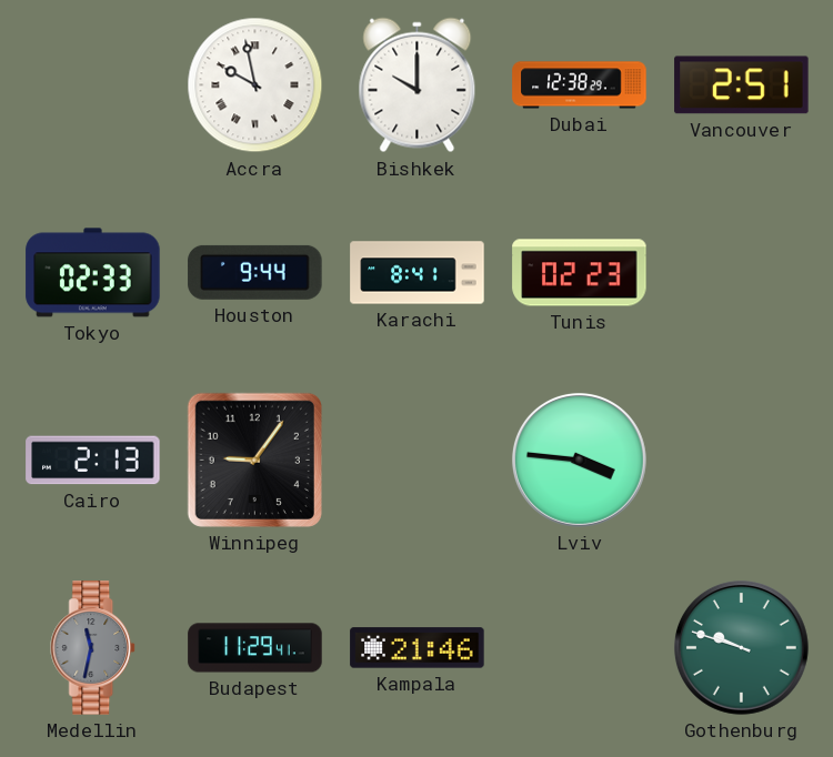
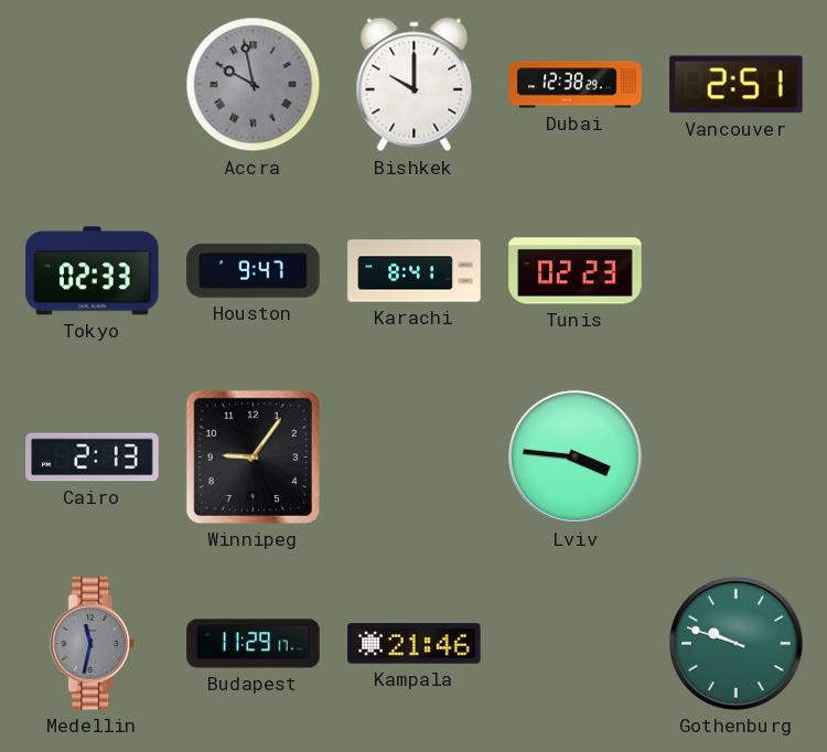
Accra dial: white -> grey (254, 85)
Houston: 9:44 -> 9:47 (254, 270)
Budapest: 11:29:41 -> 11:29:17 (254, 644)
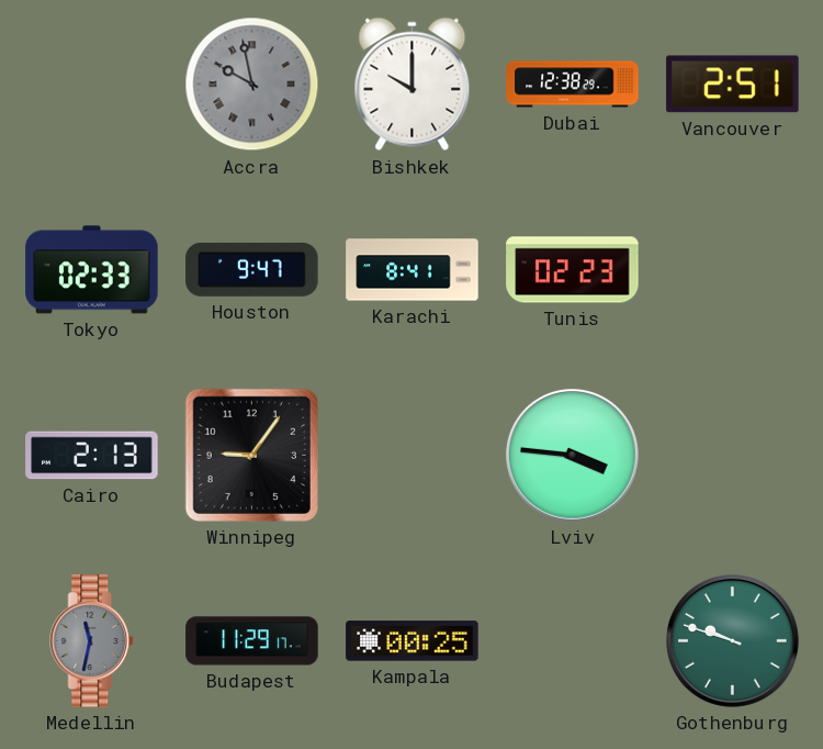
Kampala: 21:46 -> 00:25 (413, 641)
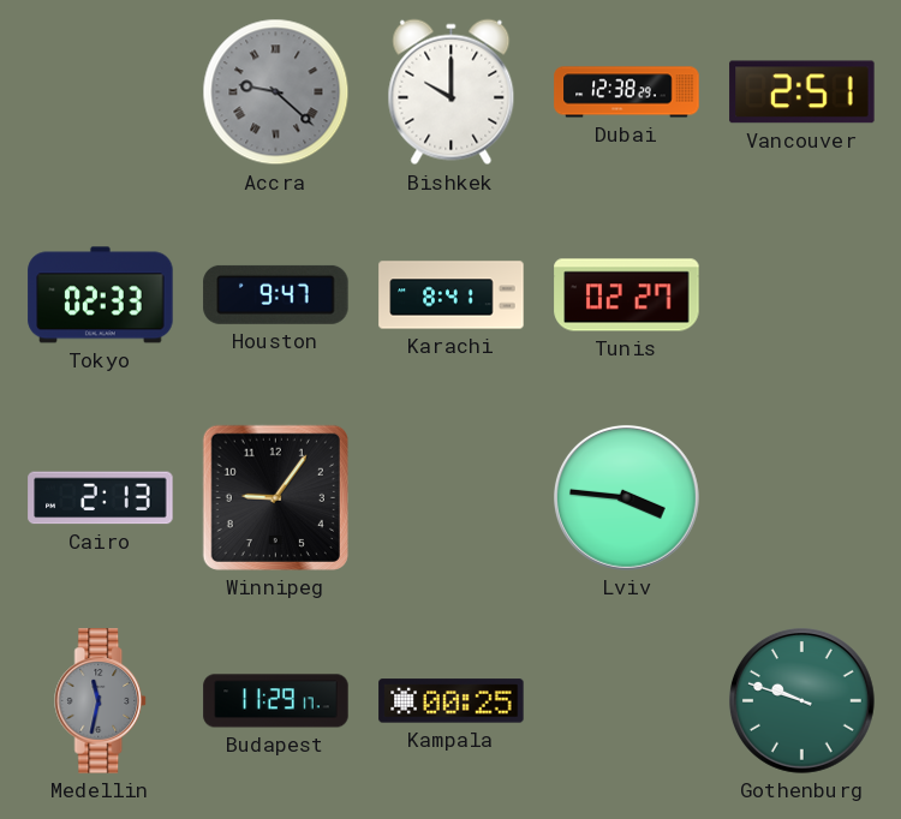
Accra: 9:58 -> 9:22 (276, 92)
Tunis: 02:23 -> 02:27 (627, 295)
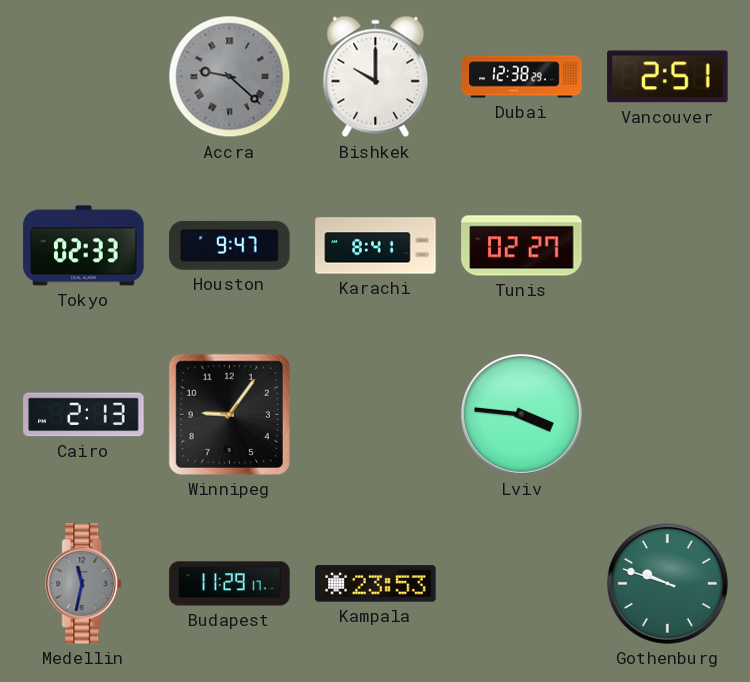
Kampala: 00:25 -> 23:53 (376, 584)
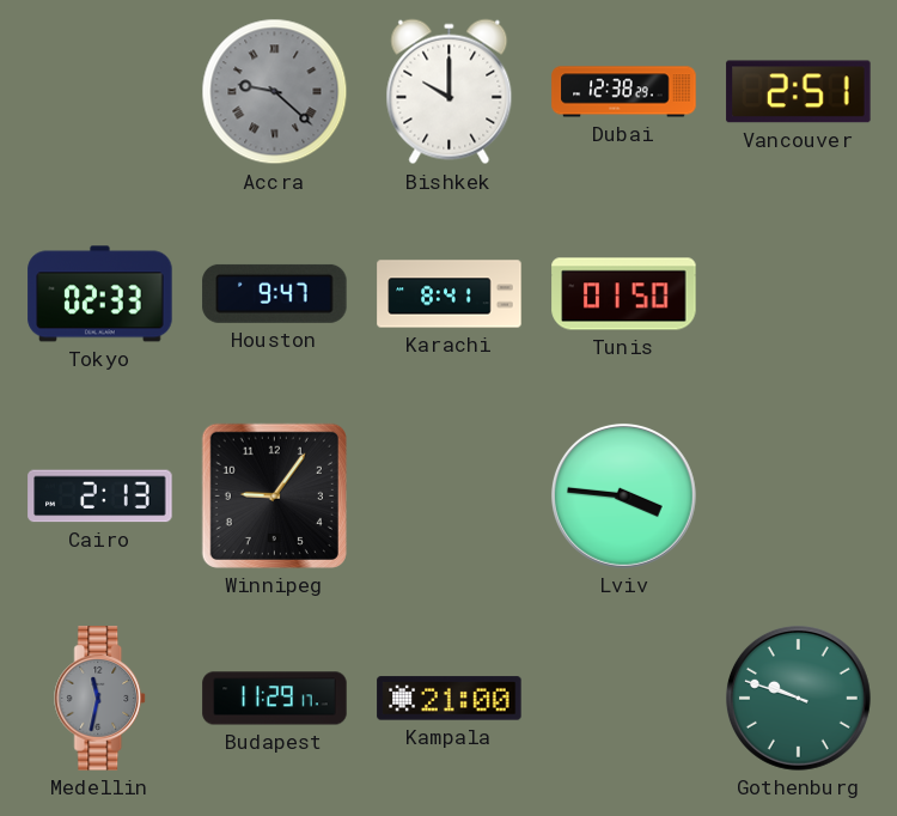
Tunis: 02:27 -> 01:50 (624, 294)
Kampala: 23:53 -> 21:00 (450, 699)
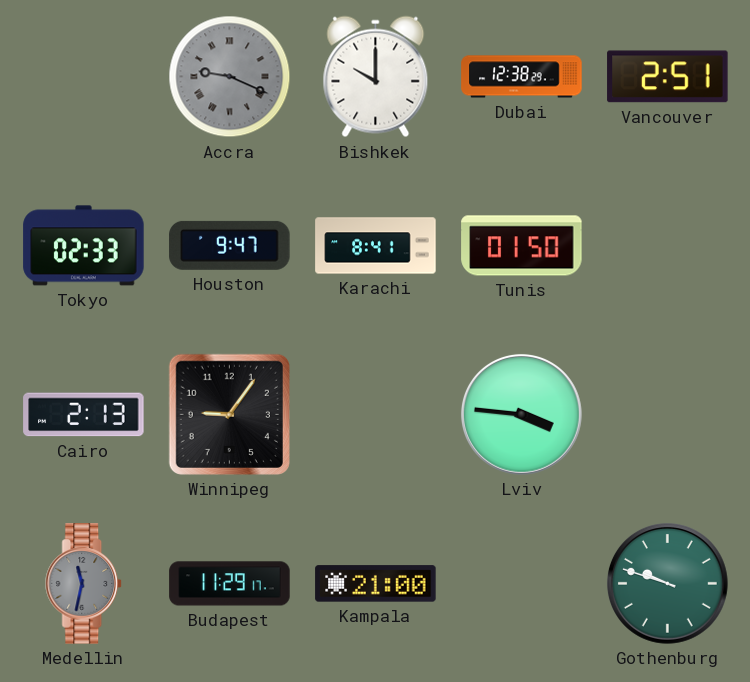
Accra: 9:22 -> 9:19 (230, 77)
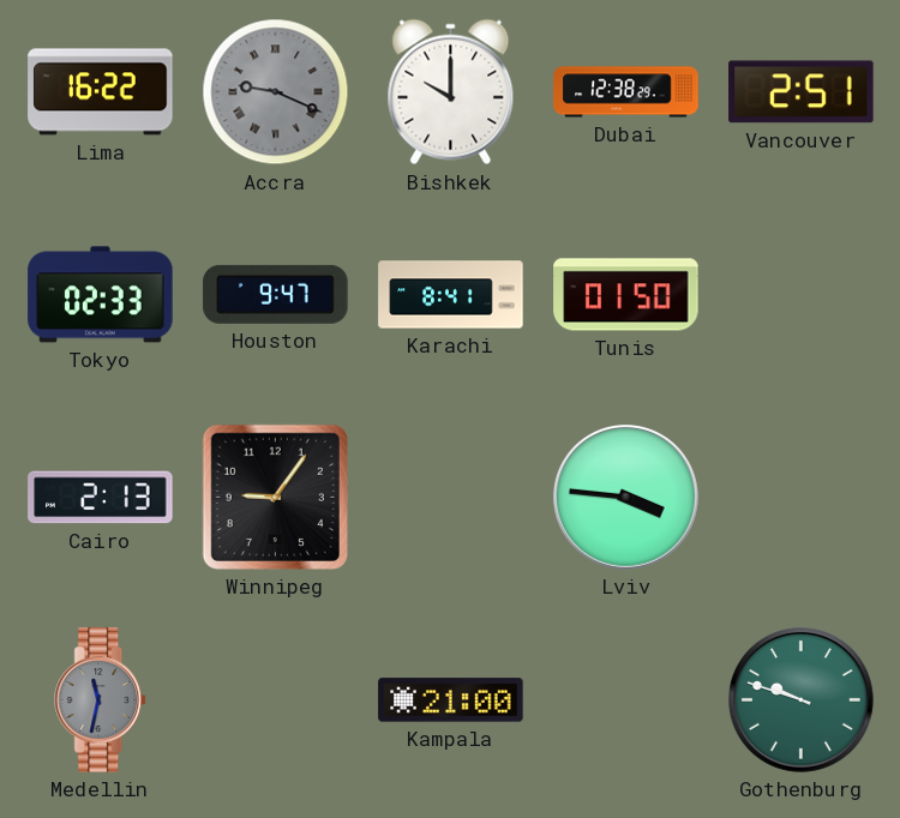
Lima: none -> 16:22 (101, 92)
Budapest: 11:29 -> none (230, 584)
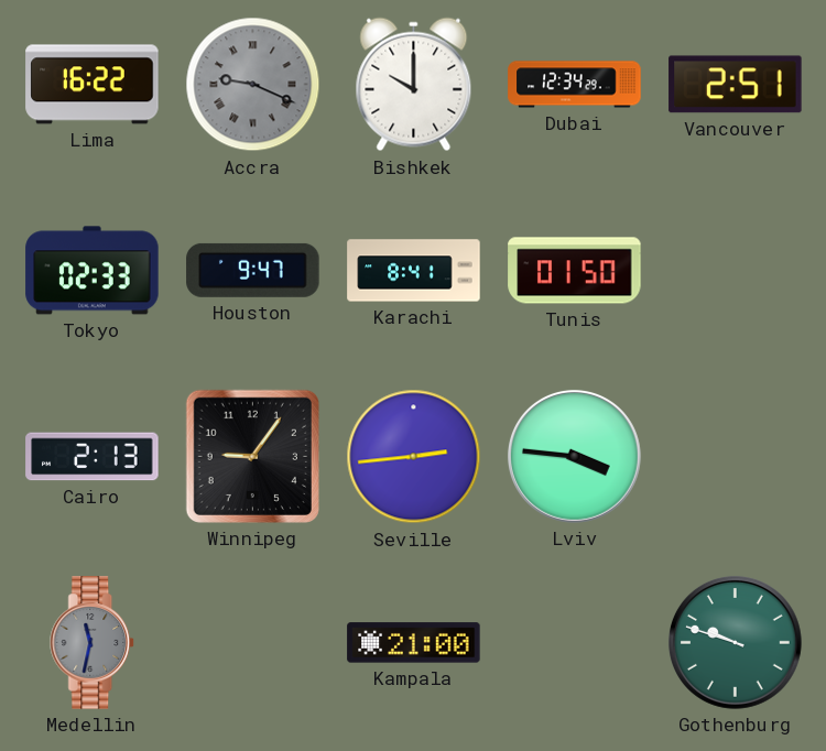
Dubai: 12:38 -> 12:34 (575, 85)
Seville: none -> 2:44 (414, 457)
